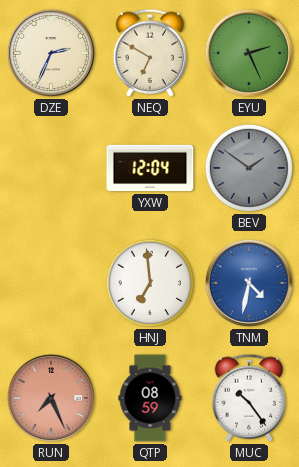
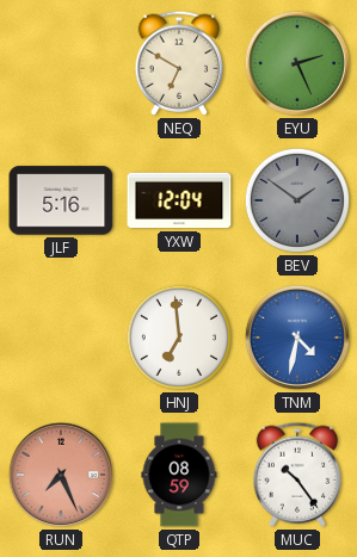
DZE: 2:34 -> none (51, 53)
JLF: none -> 5:16 (61, 200)
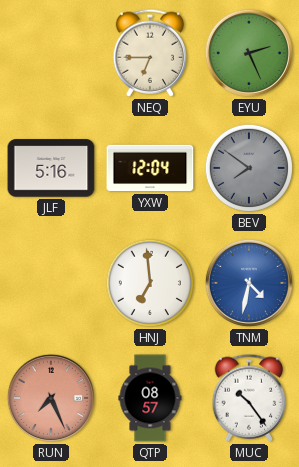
NEQ: 6:50 -> 6:45 (150, 53)
BEV: 1:51 -> 7:51 (249, 168)
QTP: 08:59 -> 08:57 (150, 398)
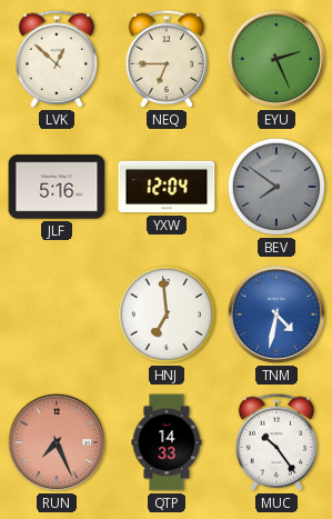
LVK: none -> 12:52 (57, 59)
QTP: 08:57 -> 14:33 (167, 442)
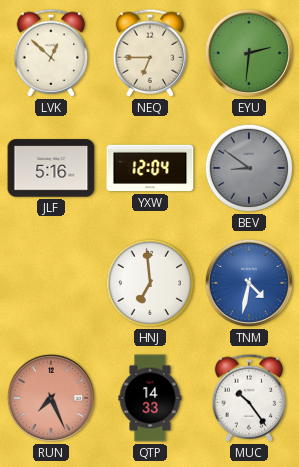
EYU: 2:26 -> 2:31 (249, 53)
BEV: 7:51 -> 8:51 (249, 168)
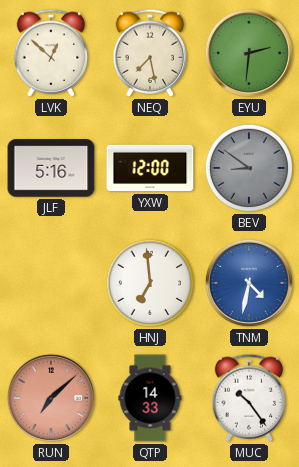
NEQ: 6:45 -> 7:28 (150, 53)
YXW: 12:04 -> 12:00 (150, 168)
RUN: 7:26 -> 7:08 (51, 398)
